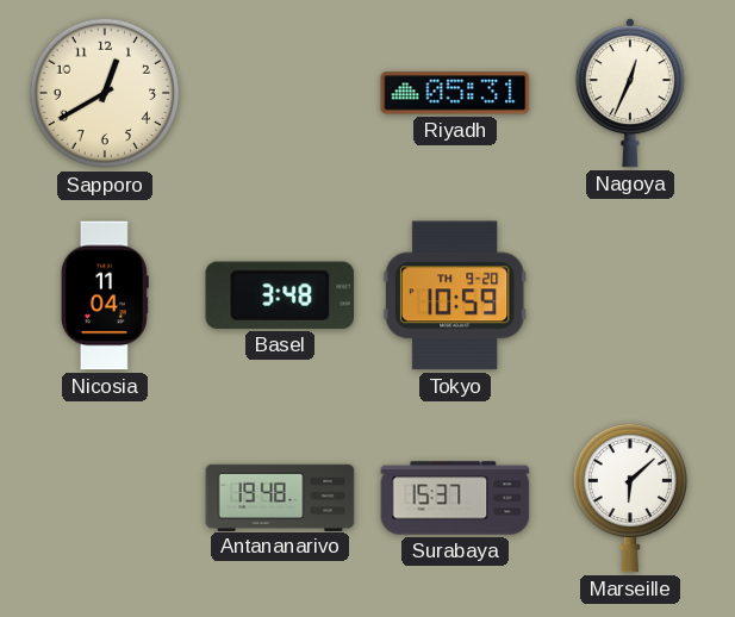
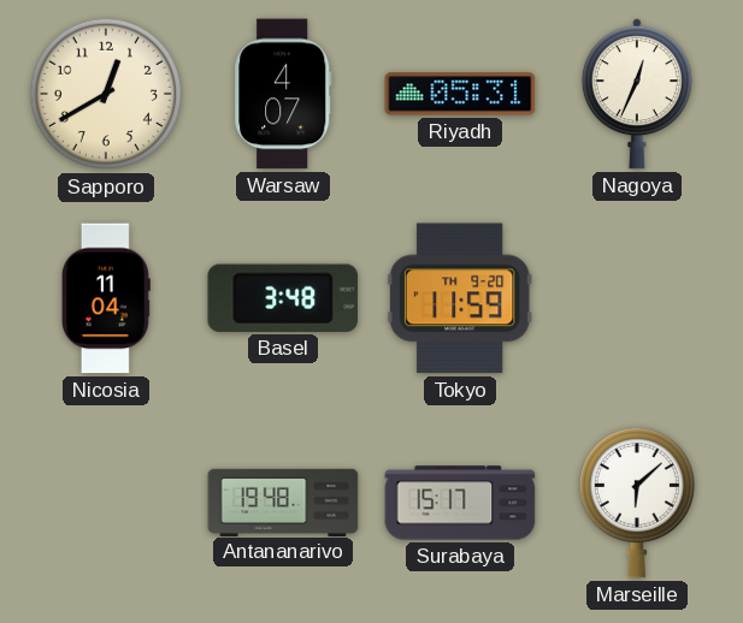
Warsaw: none -> 4:07 (283, 94)
Tokyo: 10:59 -> 11:59 (460, 298)
Surabaya: 15:37 -> 15:17 (460, 503)
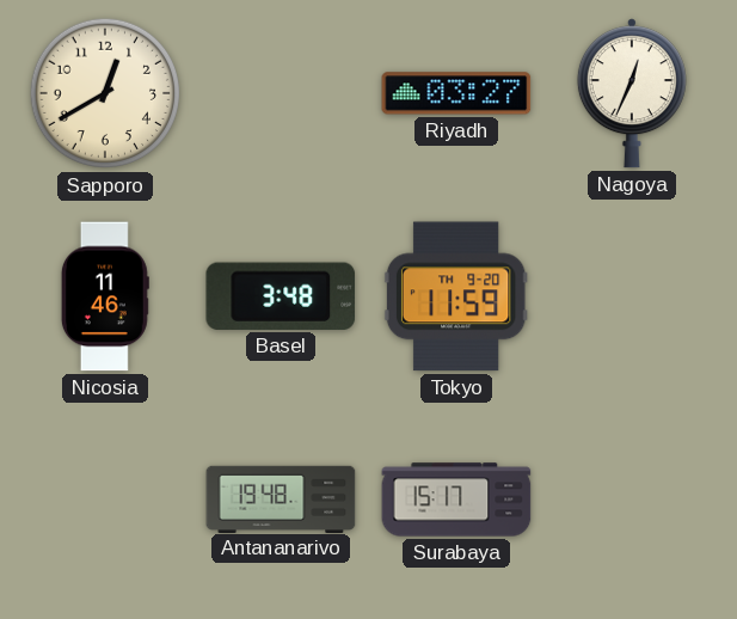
Warsaw: 4:07 -> none (283, 94)
Riyadh: 05:31 -> 03:27 (456, 93)
Nicosia: 11:04 -> 11:46 (105, 296)
Marseille: 6:08 -> none (637, 503)
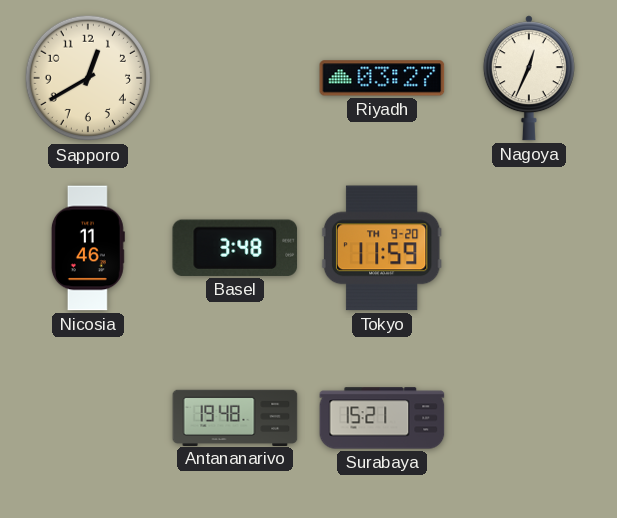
Surabaya: 15:17 -> 15:21 (382, 418)
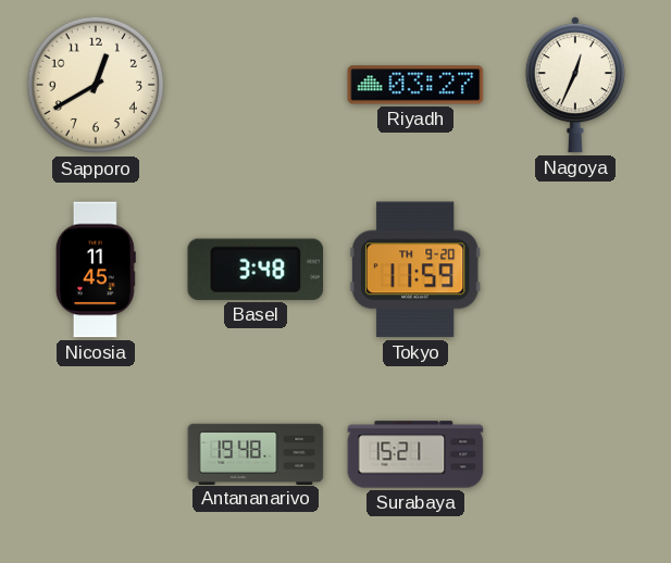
Nicosia: 11:46 -> 11:45 (96, 270)
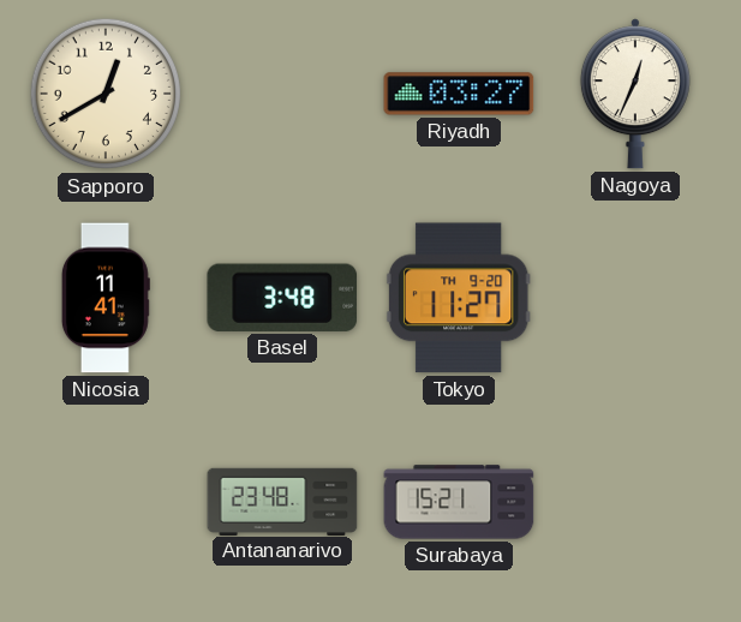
Nicosia: 11:45 -> 11:41 (106, 298)
Tokyo: 11:59 -> 11:27 (459, 298)
Antananarivo: 19:48 -> 23:48 (282, 501)
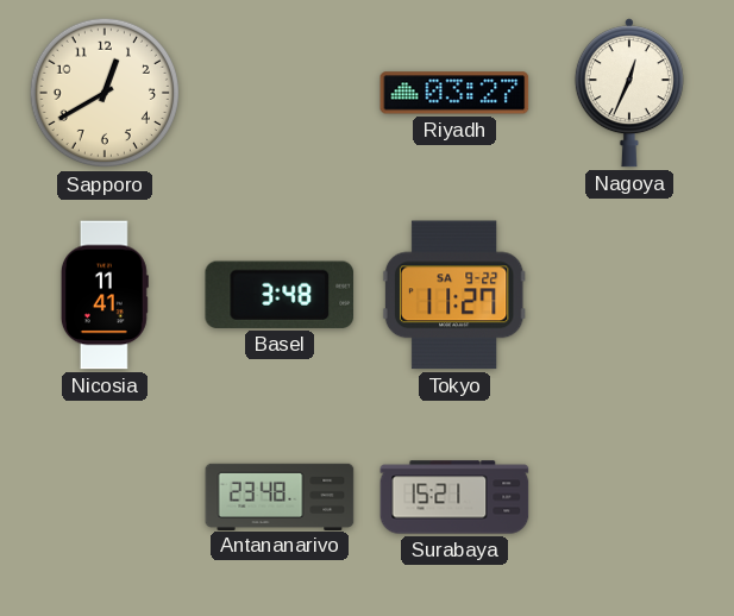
Tokyo date: TH 9-20 -> SA 9-22 (454, 295)
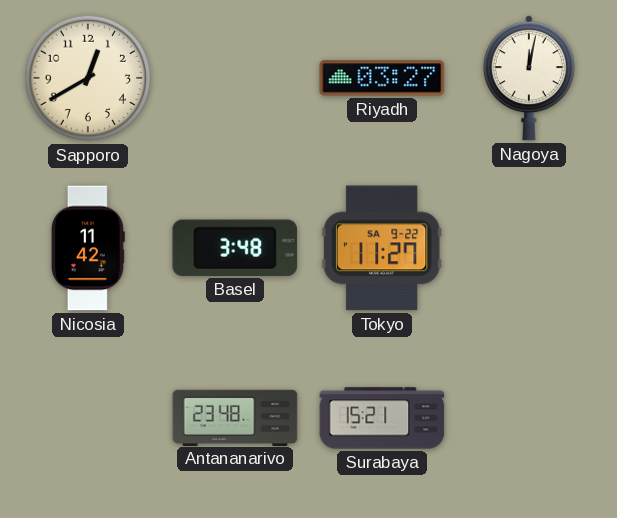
Nagoya: 12:34 -> 12:02 (529, 78)
Nicosia: 11:41 -> 11:42 (88, 248)
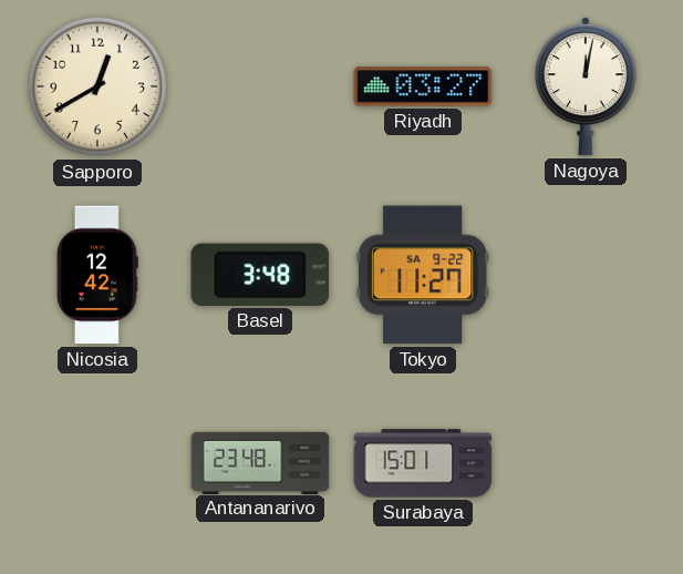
Nicosia: 11:42 -> 12:42 (97, 275)
Surabaya: 15:21 -> 15:01 (423, 463)
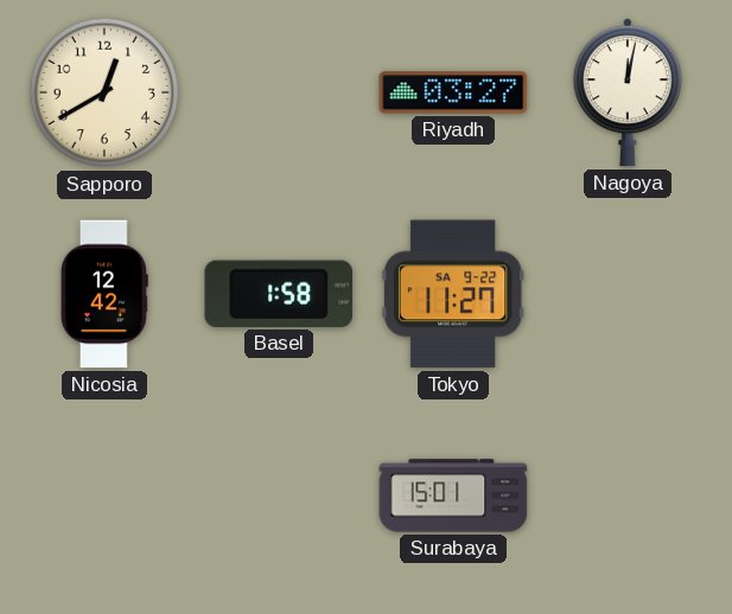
Basel: 3:48 -> 1:58 (279, 294)
Antananarivo: 23:48 -> none (260, 462)
